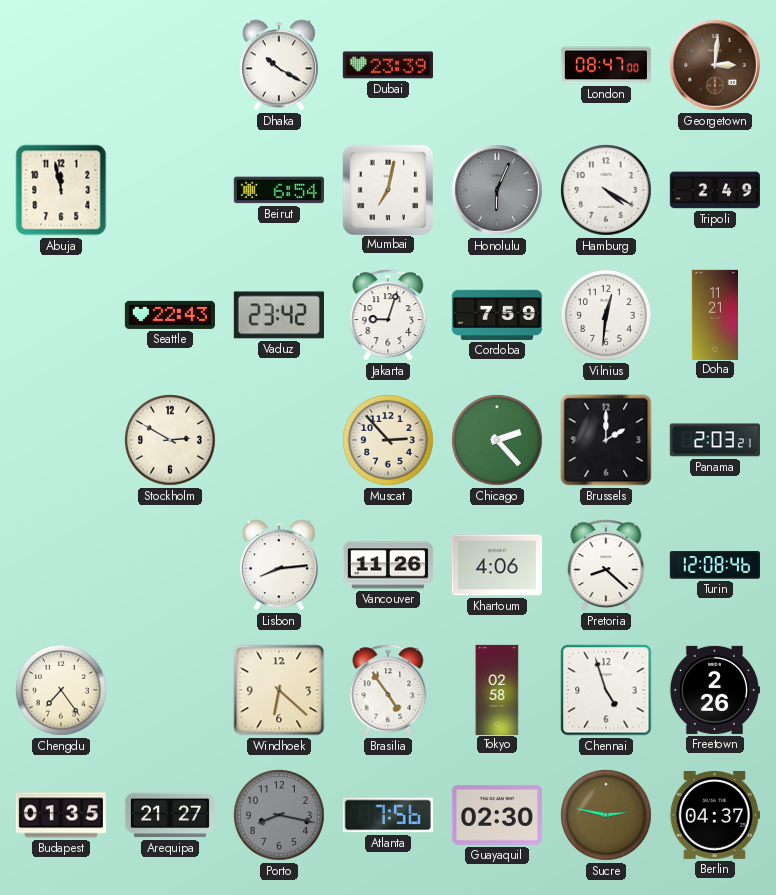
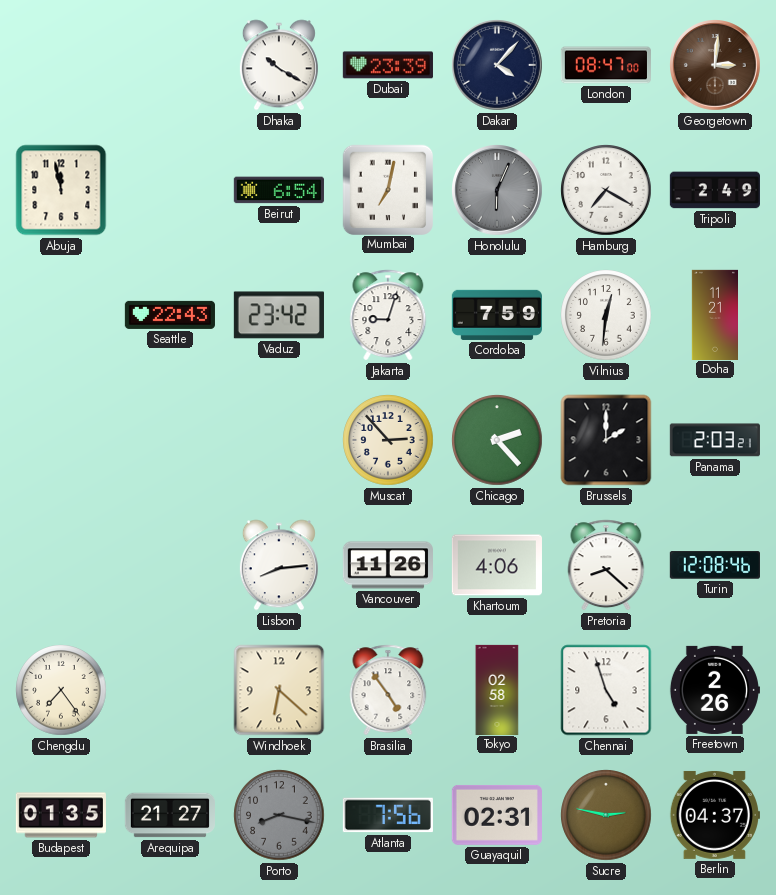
Dakar: none -> 4:07 (498, 66)
Hamburg: 4:20 -> 7:20 (606, 190)
Stockholm: 2:50 -> none (170, 440)
Guayaquil: 02:30 -> 02:31 (497, 815)
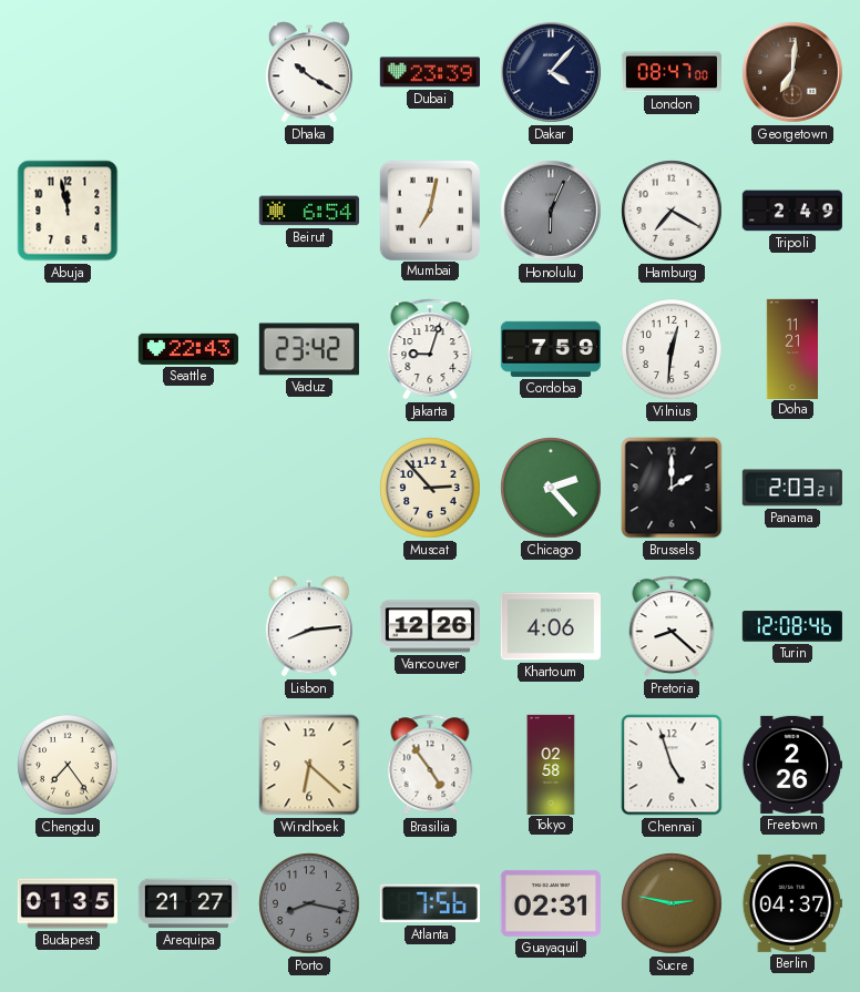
Georgetown: 3:01 -> 7:01 (794, 73)
Vancouver: 11:26 -> 12:26 (430, 626)
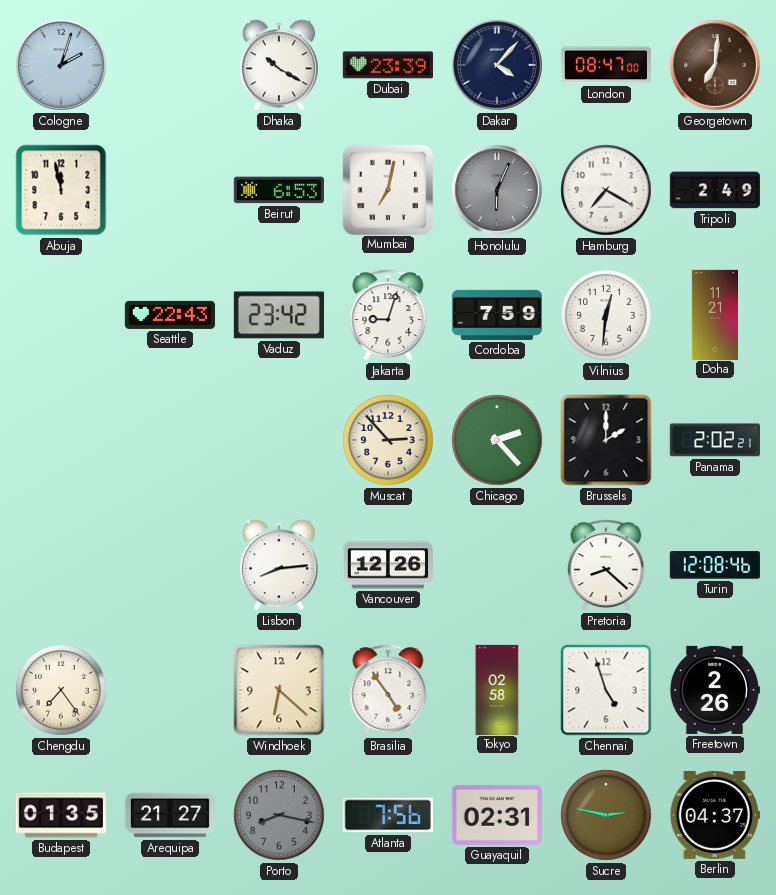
Cologne: none -> 2:03 (62, 66)
Beirut: 6:54 -> 6:53 (279, 190)
Panama: 2:03 -> 2:02 (715, 440)
Khartoum: 4:06 -> none (551, 626)
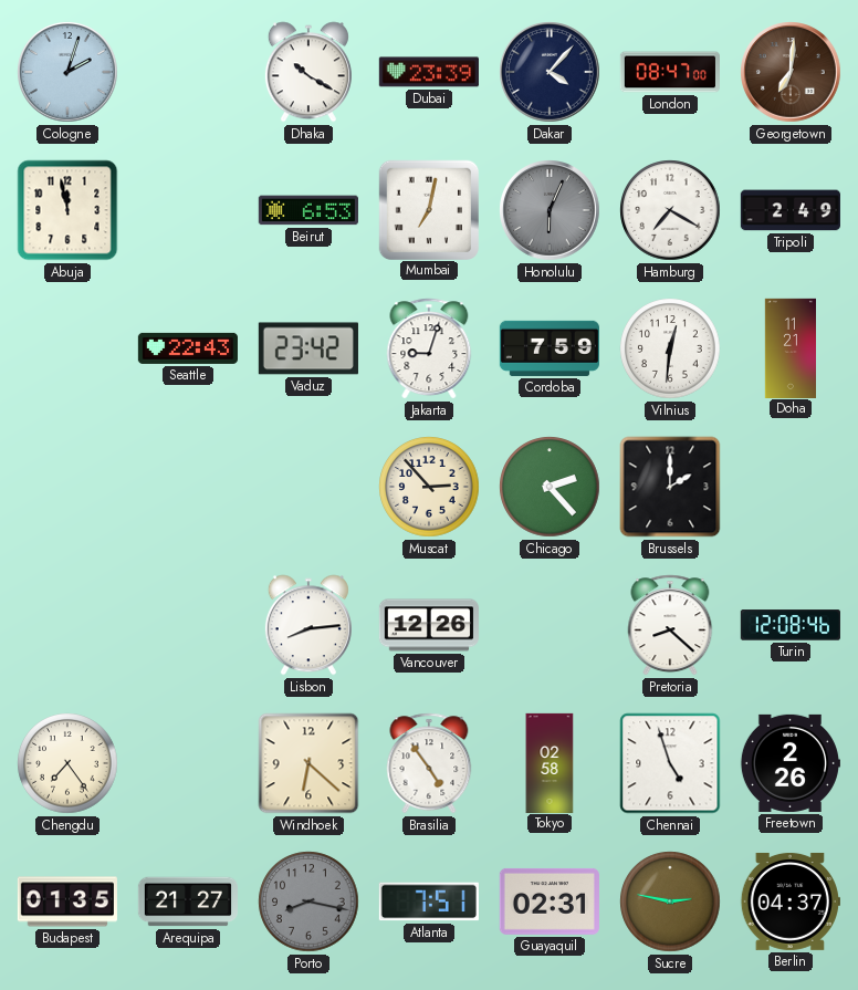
Panama: 2:02 -> none (715, 440)
Atlanta: 7:56 -> 7:51 (429, 902)
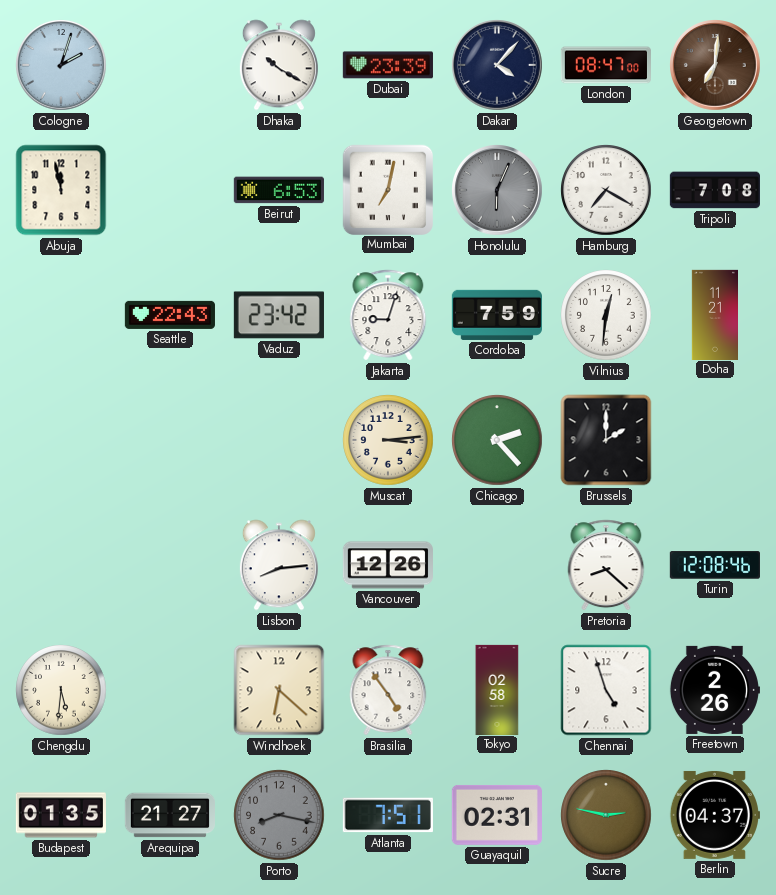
Tripoli: 2:49 -> 7:08 (715, 190)
Muscat: 2:53 -> 3:14 (388, 440)
Chengdu: 7:24 -> 5:31 (61, 690)
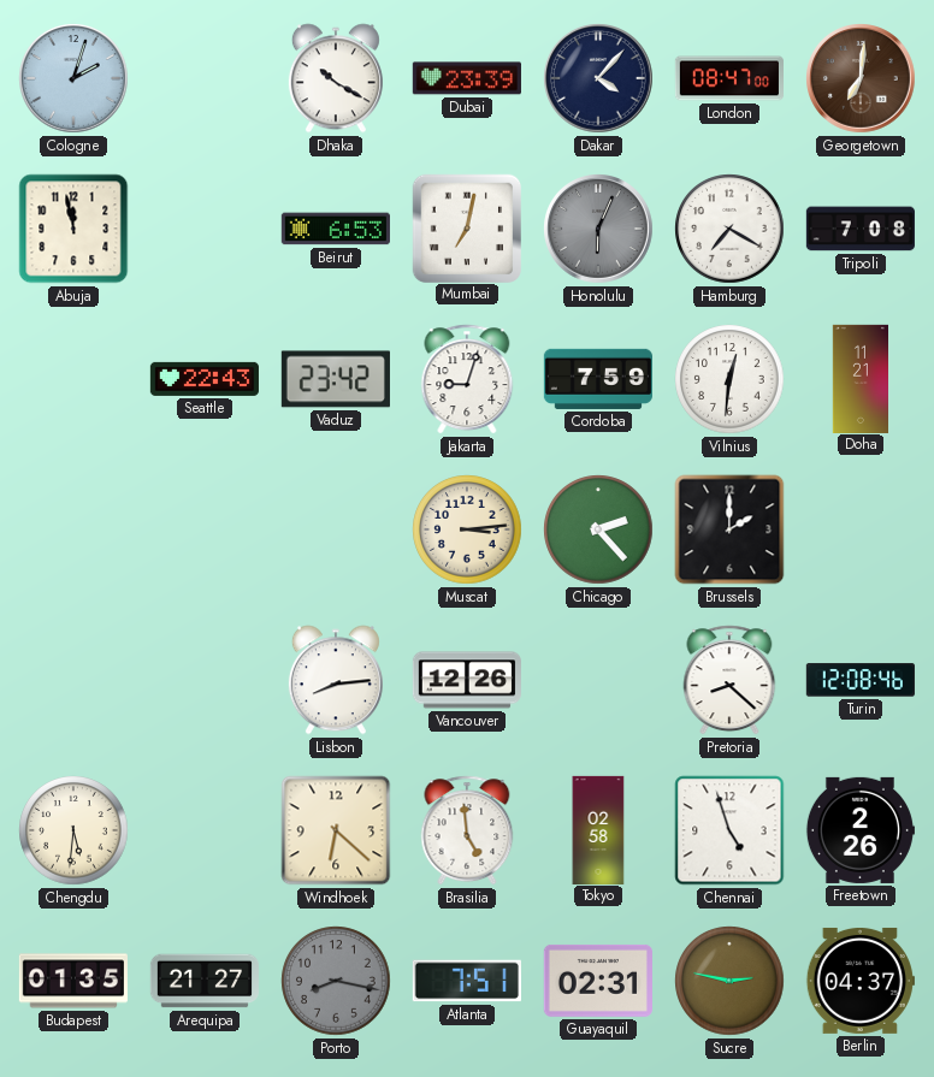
Brasilia: 4:54 -> 4:59 (467, 830)
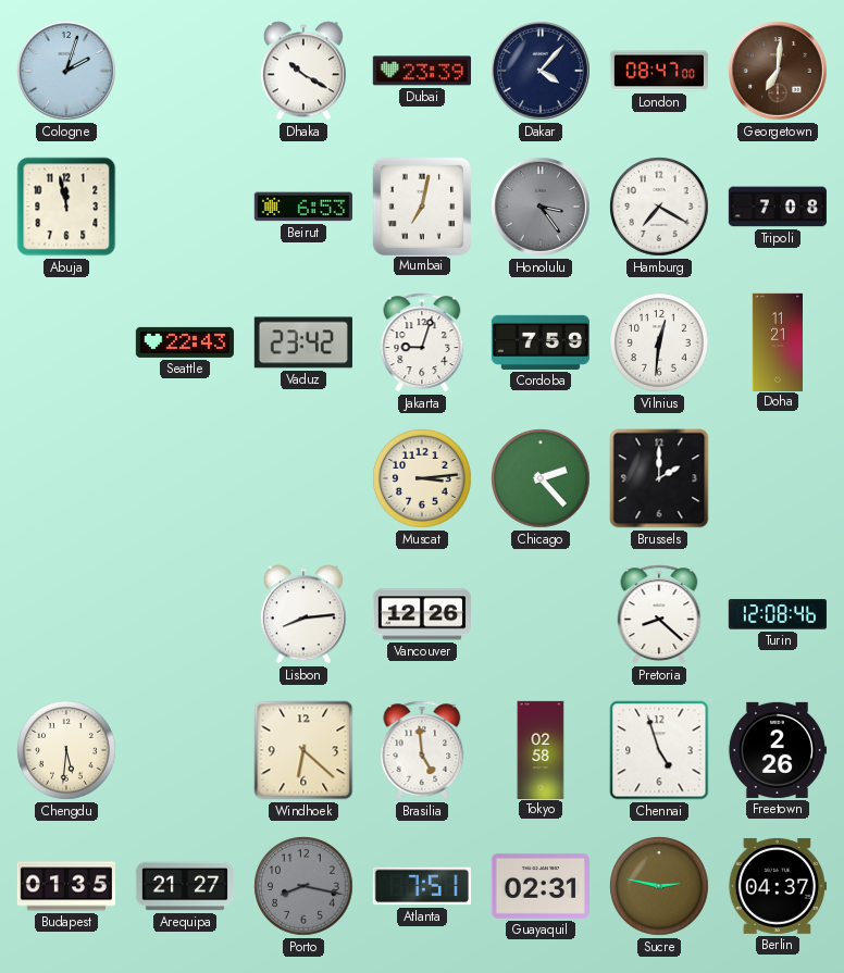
Honolulu: 6:04 -> 3:24 (542, 208)
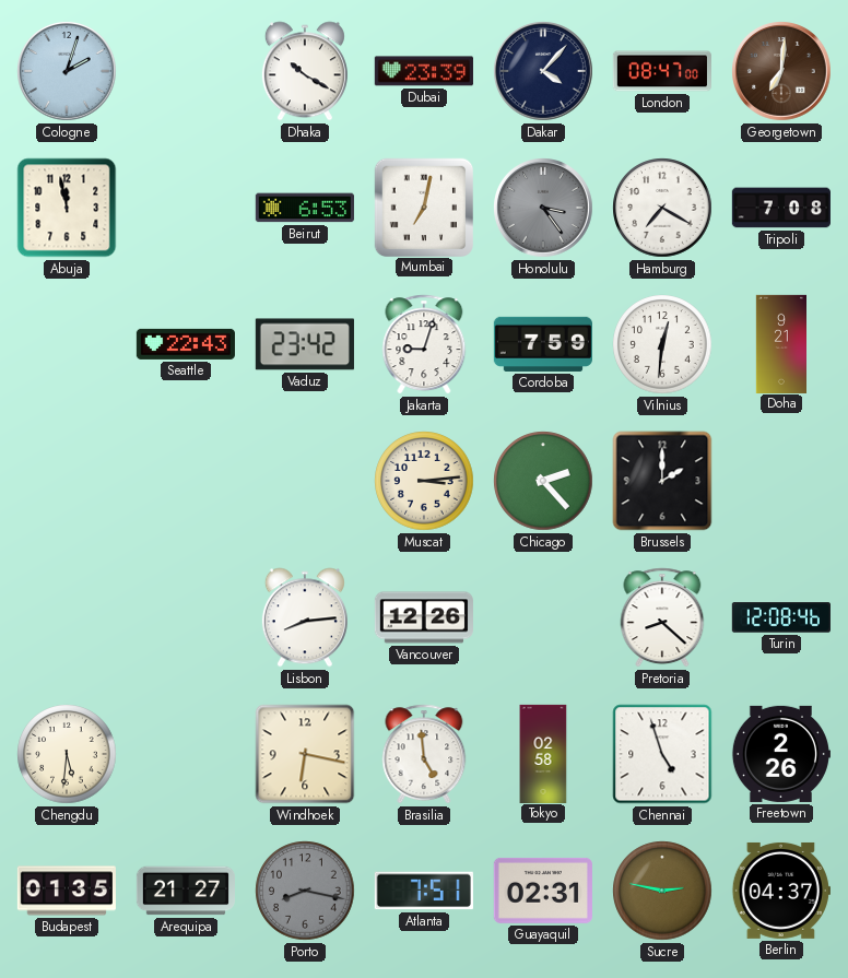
Doha: 11:21 -> 9:21 (780, 343)
Windhoek: 6:22 -> 6:17 (305, 754)
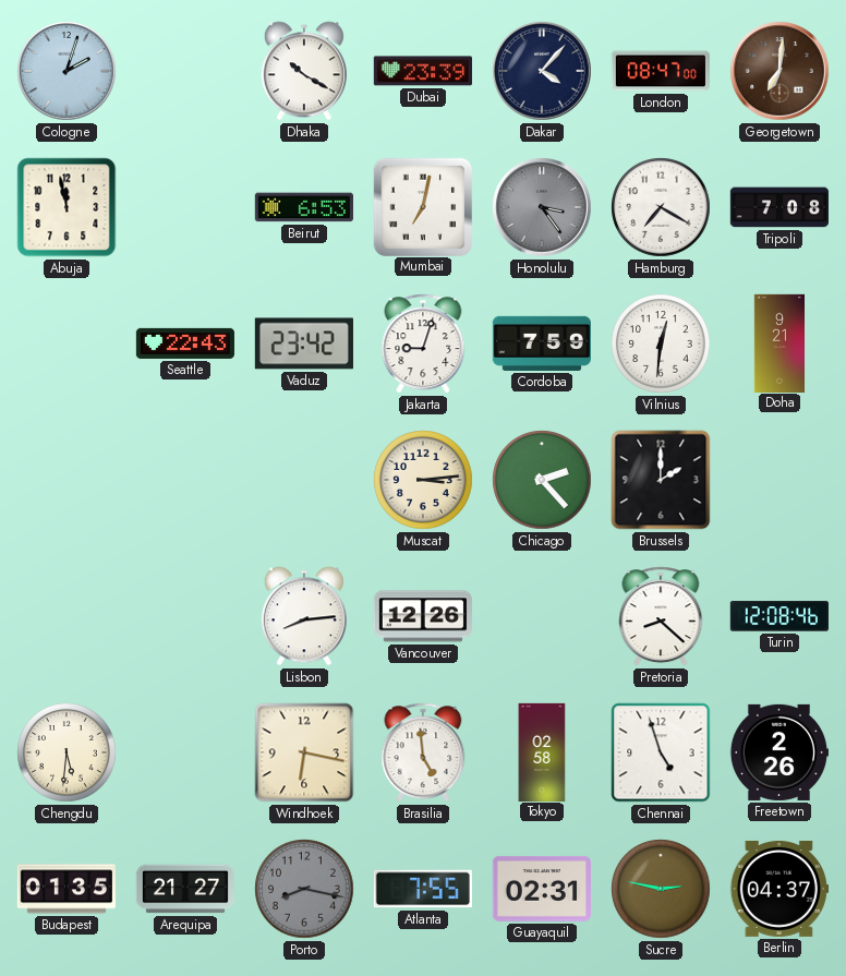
Atlanta: 7:51 -> 7:55 (423, 889)
